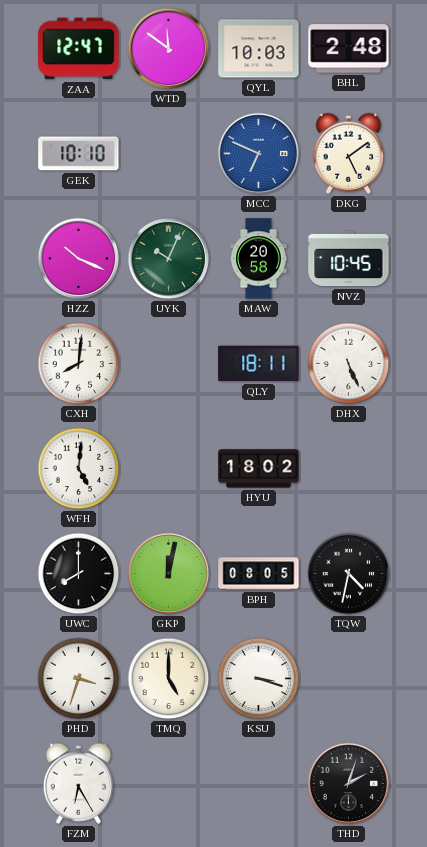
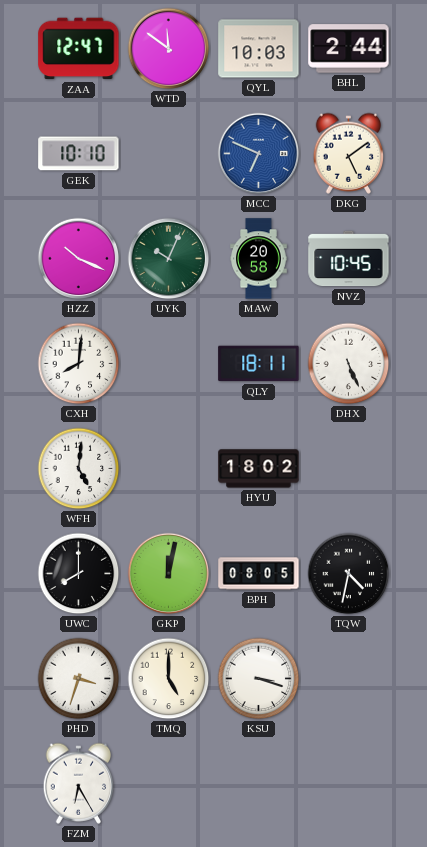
BHL: 2:48 -> 2:44 (349, 49)
THD: 2:03 -> none (349, 784)
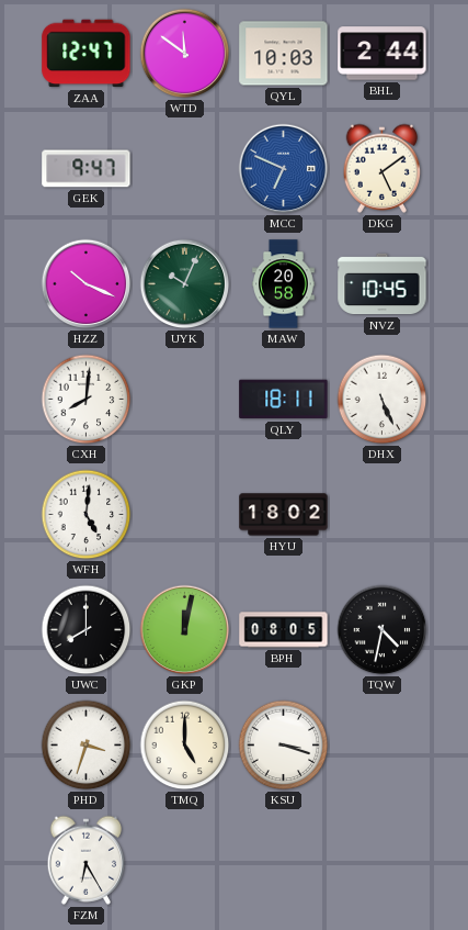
GEK: 10:10 -> 9:47 (87, 169)
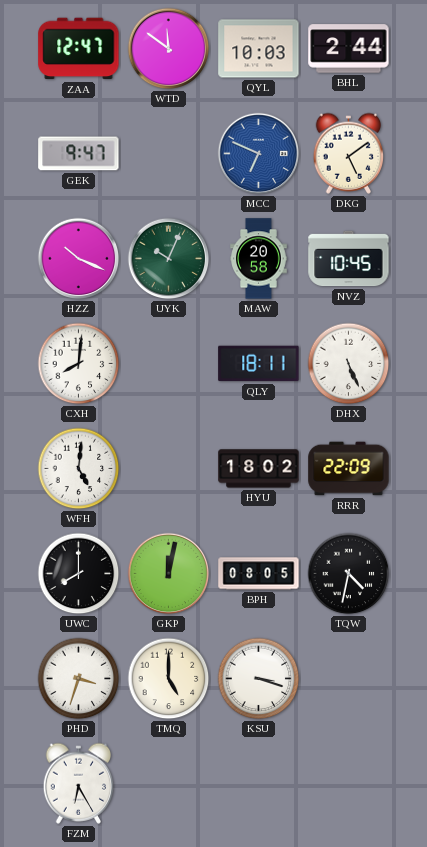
RRR: none -> 22:09 (349, 469)
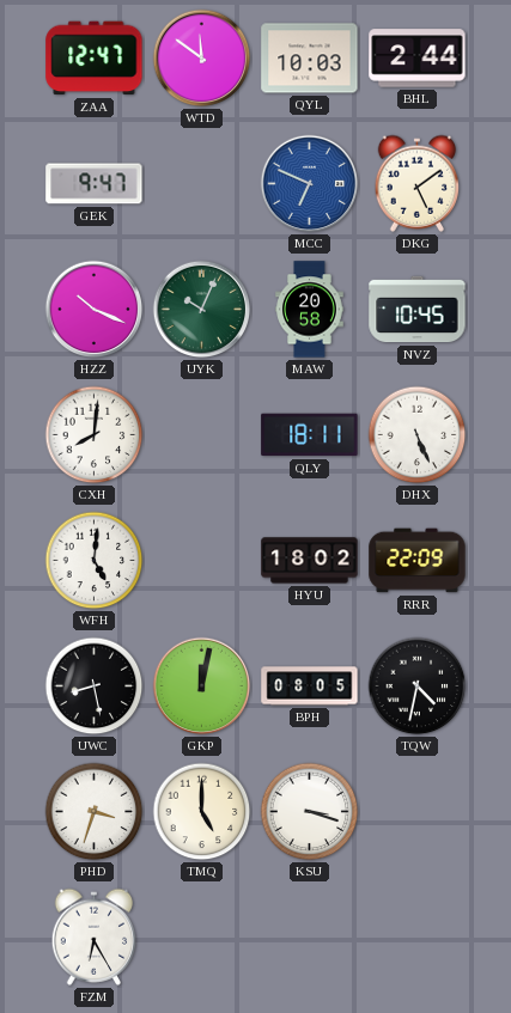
UWC: 8:00 -> 8:28 (95, 686)
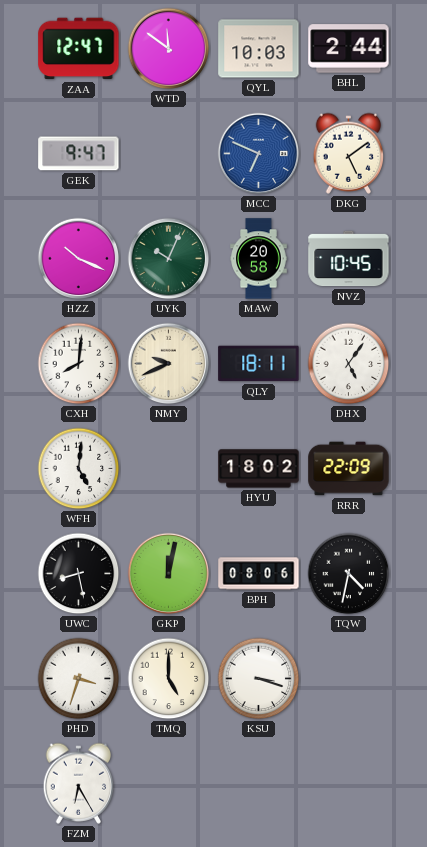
NMY: none -> 9:41 (169, 364)
DHX: 5:26 -> 5:06 (349, 364)
BPH: 08:05 -> 08:06 (259, 574)
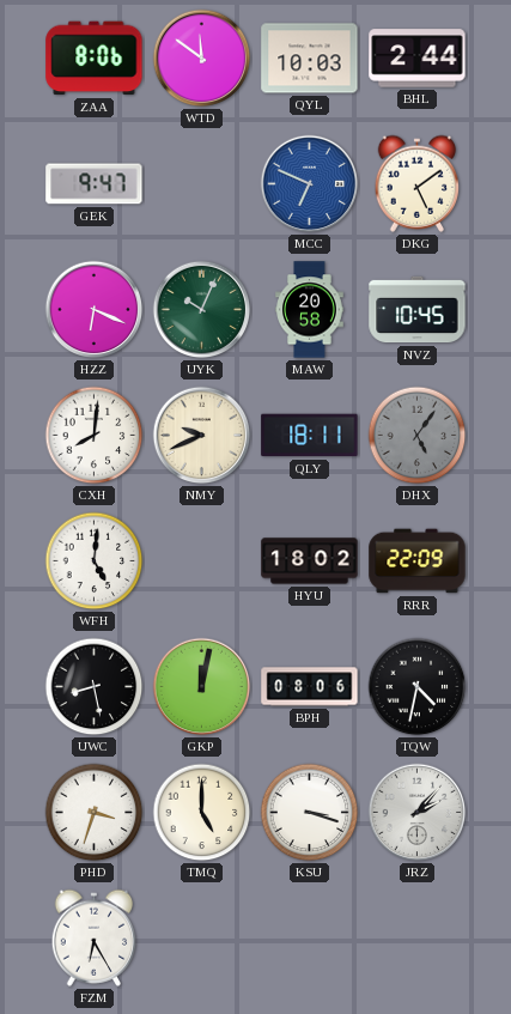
ZAA: 12:47 -> 8:06 (95, 59)
HZZ: 10:19 -> 6:19 (95, 310)
DHX dial: white -> grey (418, 436)
JRZ: none -> 2:07 (418, 813)
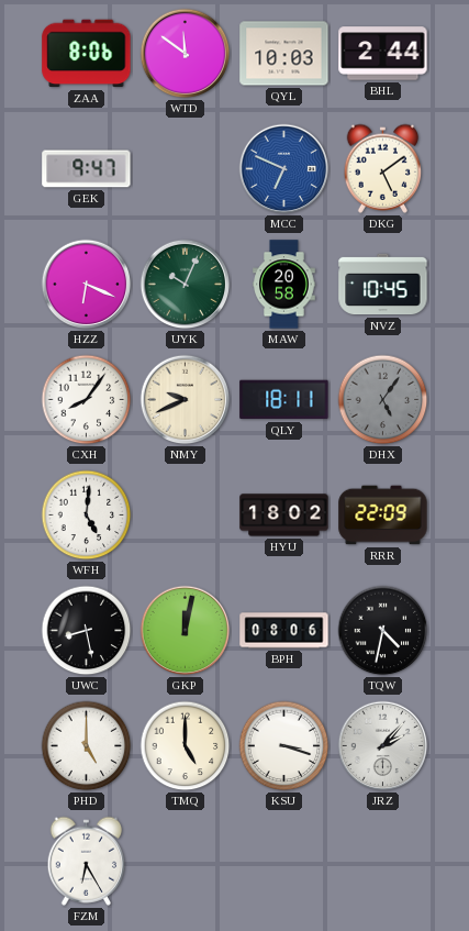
CXH: 8:01 -> 8:06 (87, 400)
PHD: 3:33 -> 5:00 (87, 746)
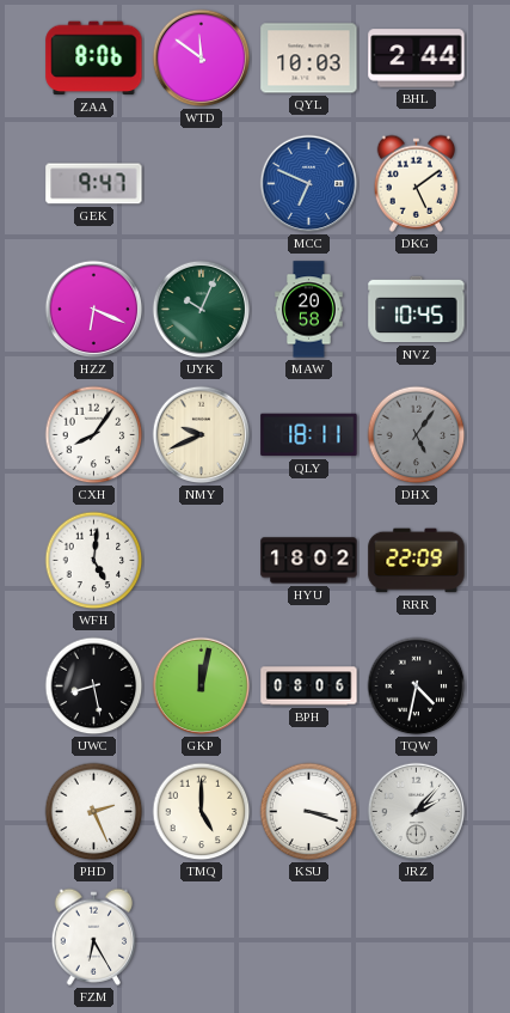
PHD: 5:00 -> 2:26 (94, 812)
